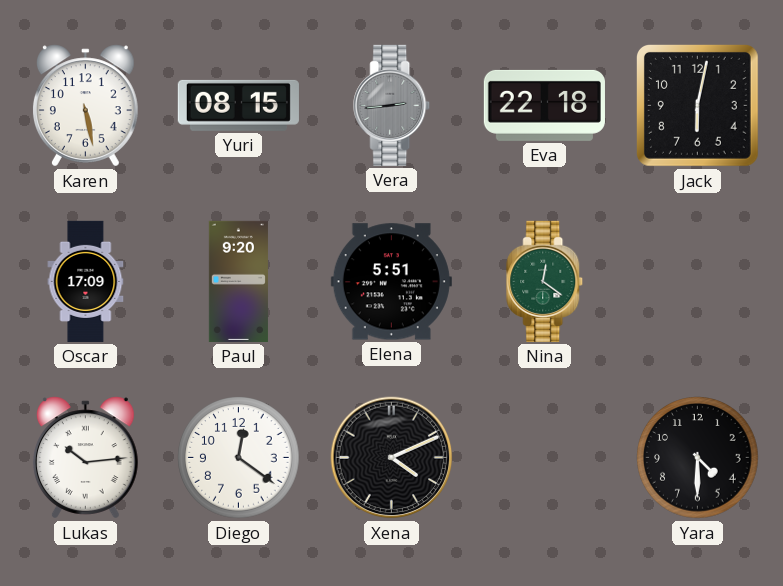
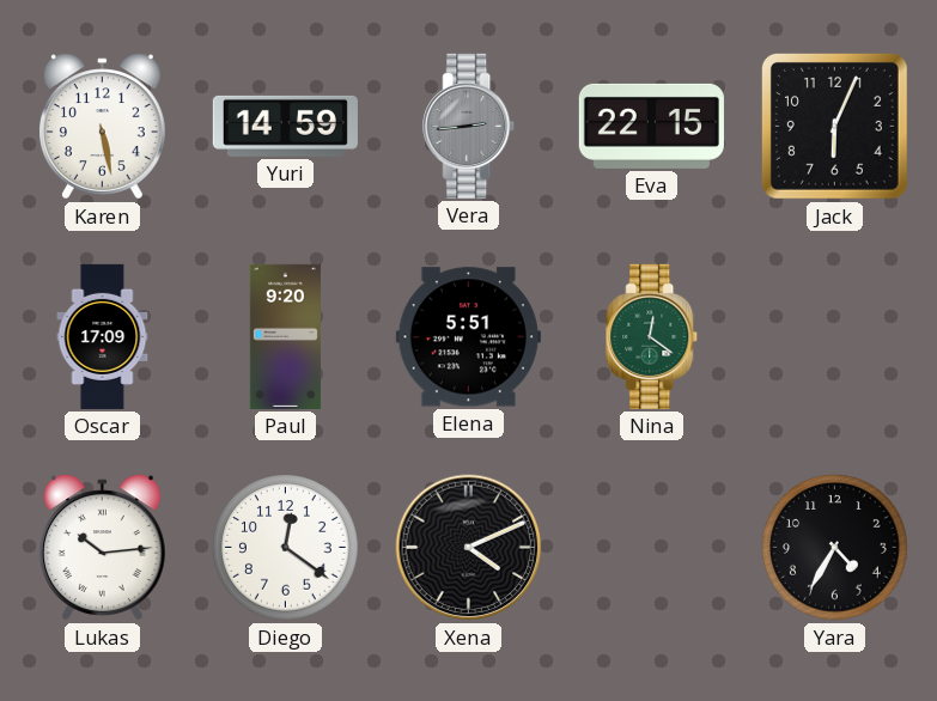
Yuri: 08:15 -> 14:59 (285, 126)
Eva: 22:18 -> 22:15 (651, 126)
Jack: 6:02 -> 6:04 (834, 126)
Yara: 4:30 -> 4:35 (835, 548)
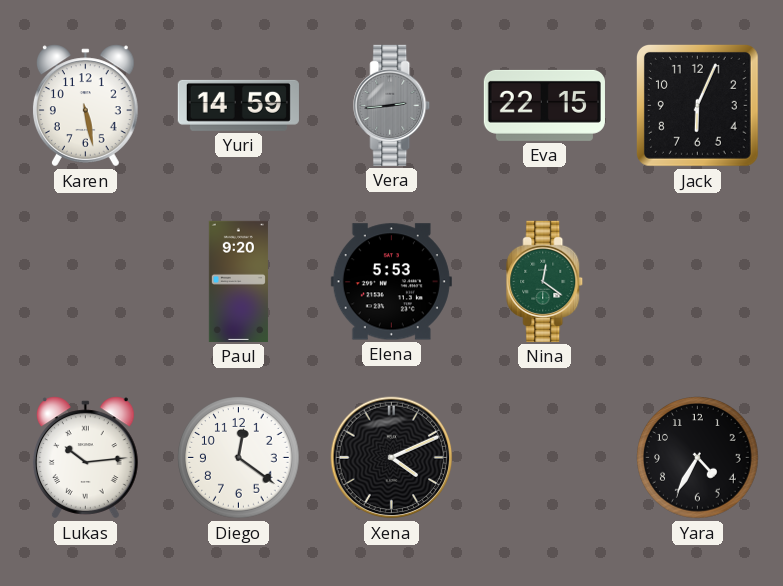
Oscar: 17:09 -> none (103, 336)
Elena: 5:51 -> 5:53 (391, 282)
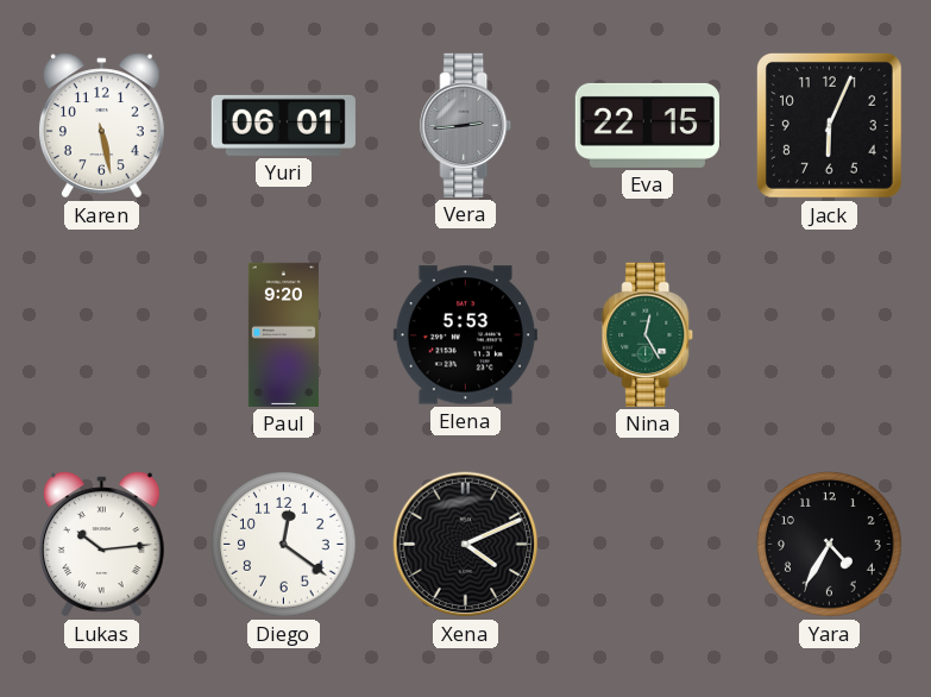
Yuri: 14:59 -> 06:01 (283, 125)
Nina: 12:21 -> 12:25 (648, 334)
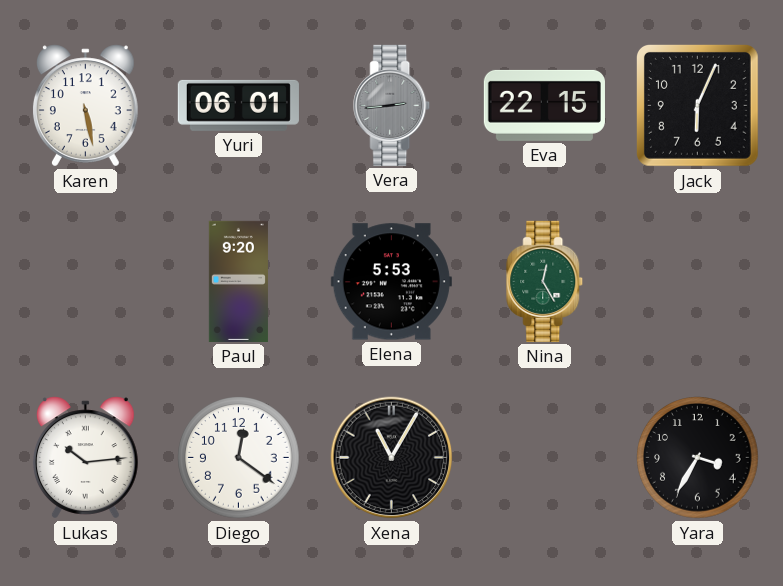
Xena: 4:11 -> 11:05 (392, 458)
Yara: 4:35 -> 3:35 (698, 458)
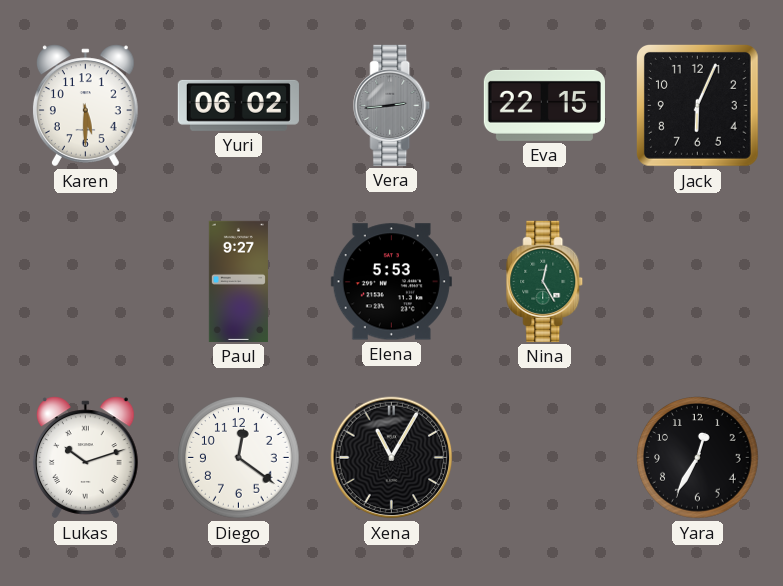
Karen: 5:28 -> 5:30 (85, 106)
Yuri: 06:01 -> 06:02 (238, 105)
Paul: 9:20 -> 9:27 (238, 281)
Lukas: 10:14 -> 10:12 (85, 458)
Yara: 3:35 -> 12:35 (698, 458)
